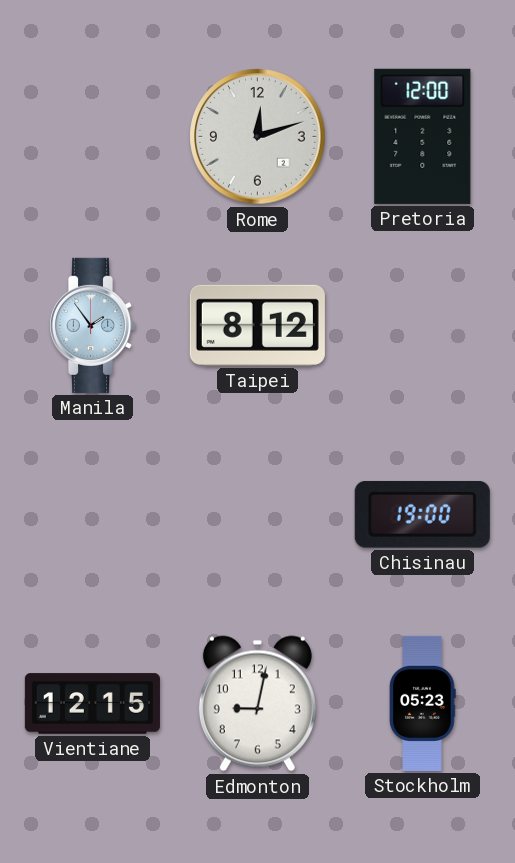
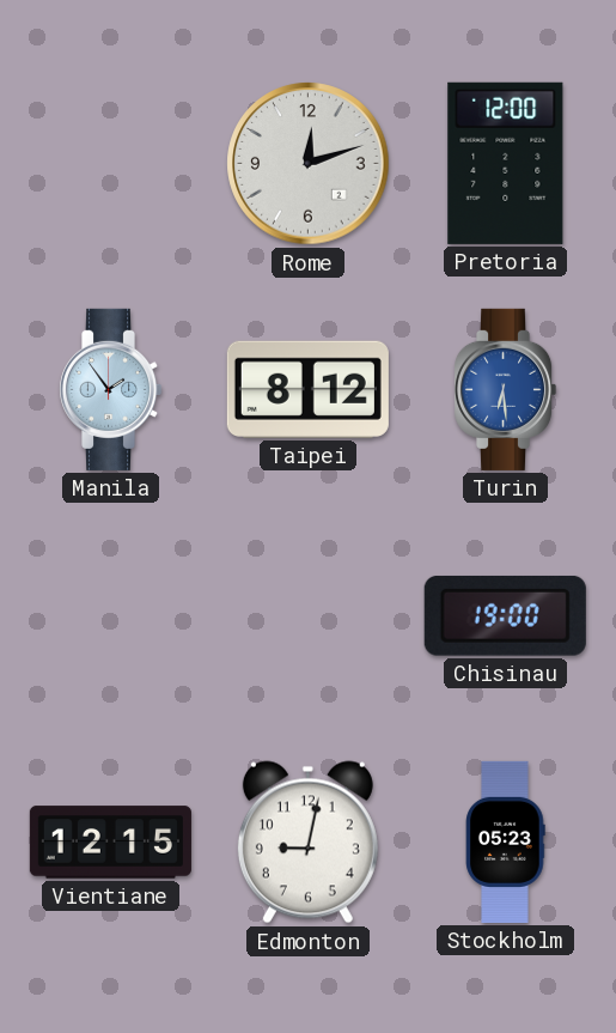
Turin: none -> 6:29 (506, 389)
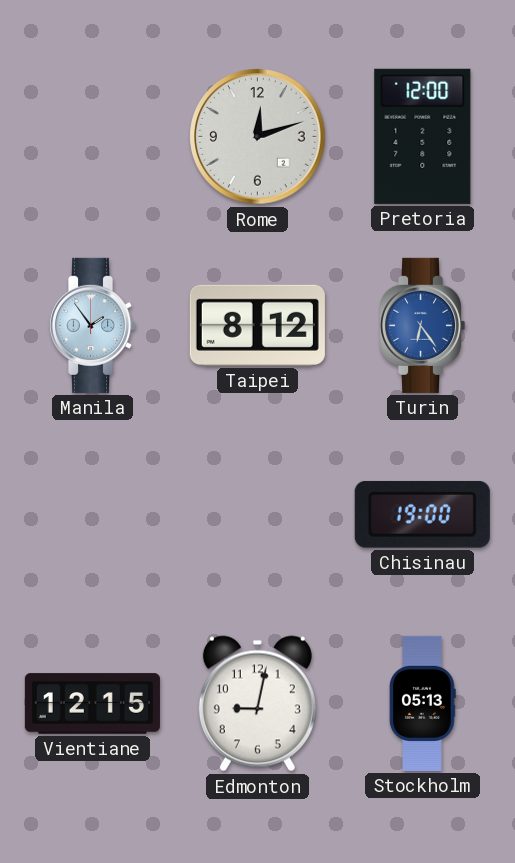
Turin: 6:29 -> 6:24 (423, 325)
Stockholm: 05:23 -> 05:13 (423, 703)
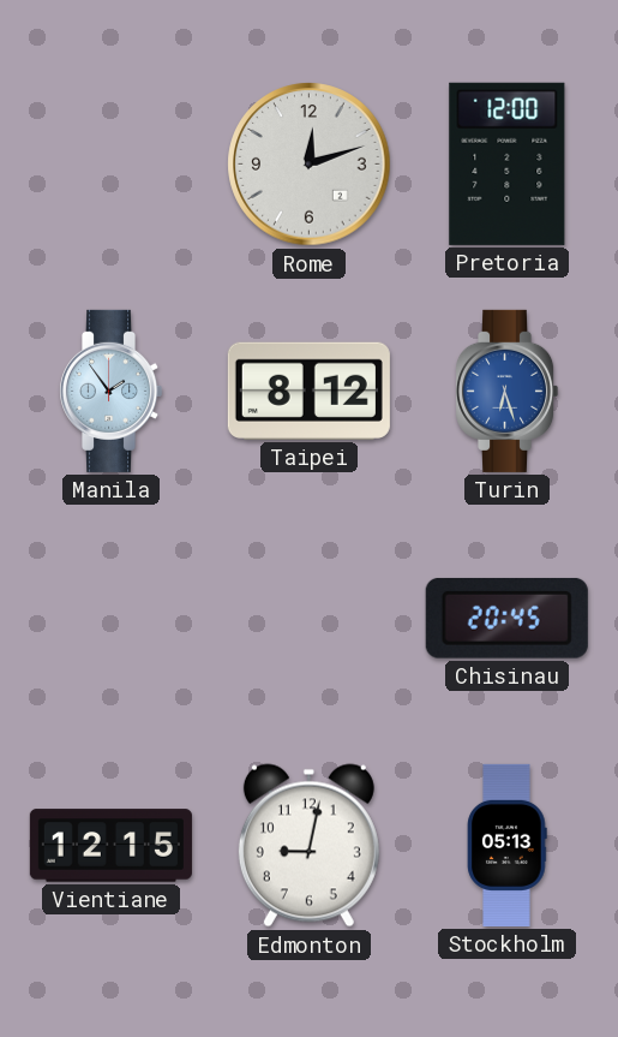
Turin: 6:24 -> 6:27 (508, 391)
Chisinau: 19:00 -> 20:45 (506, 618)
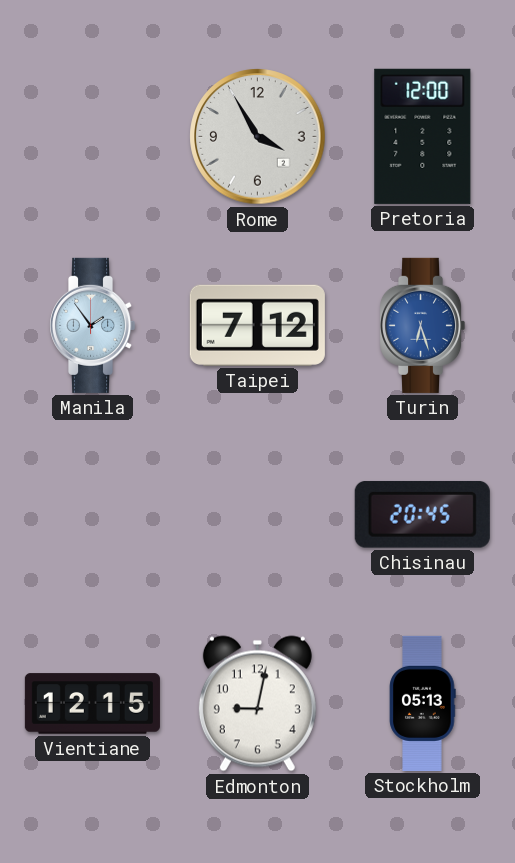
Rome: 12:12 -> 3:55 (258, 137)
Taipei: 8:12 -> 7:12 (257, 325)
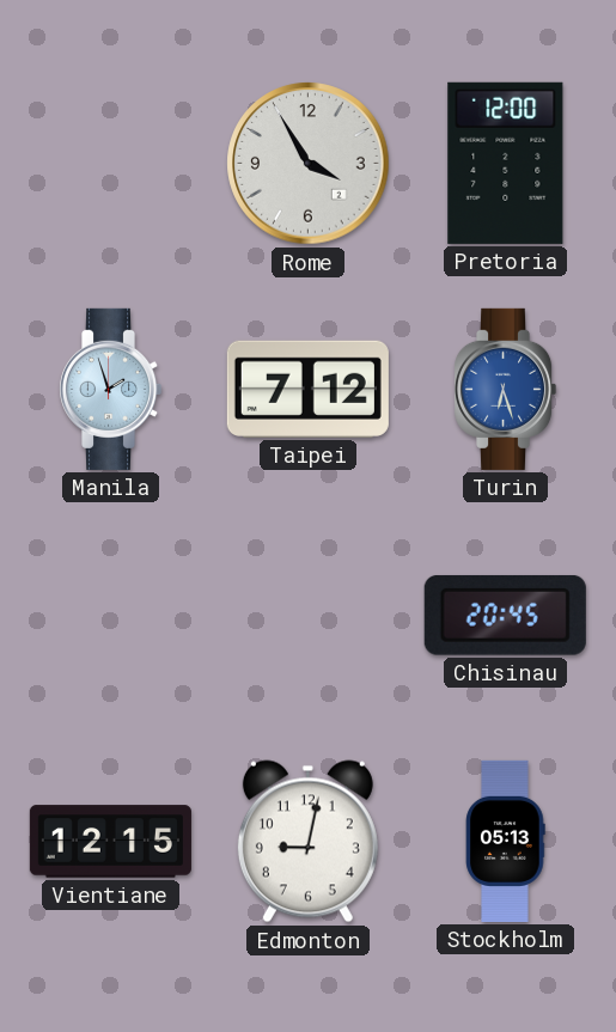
Manila: 1:54 -> 1:57 (111, 389)
